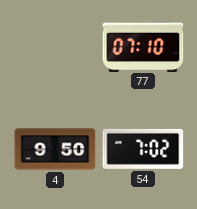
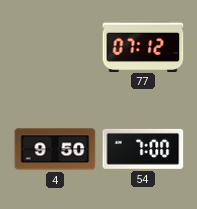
77: 07:10 -> 07:12 (143, 45)
54: 7:02 -> 7:00 (143, 149)
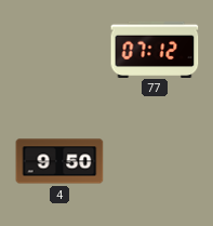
54: 7:00 -> none (143, 149)
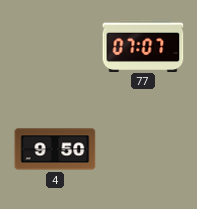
77: 07:12 -> 07:07 (143, 45)
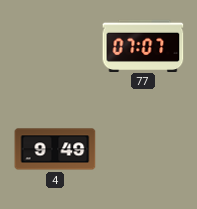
4: 9:50 -> 9:49 (55, 149)
